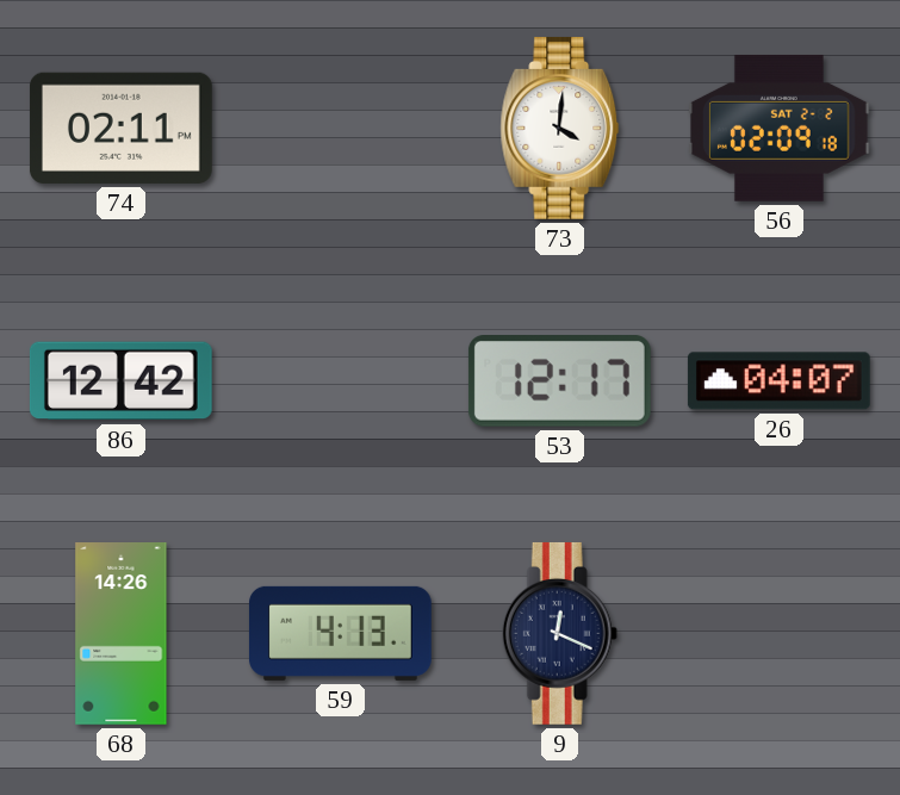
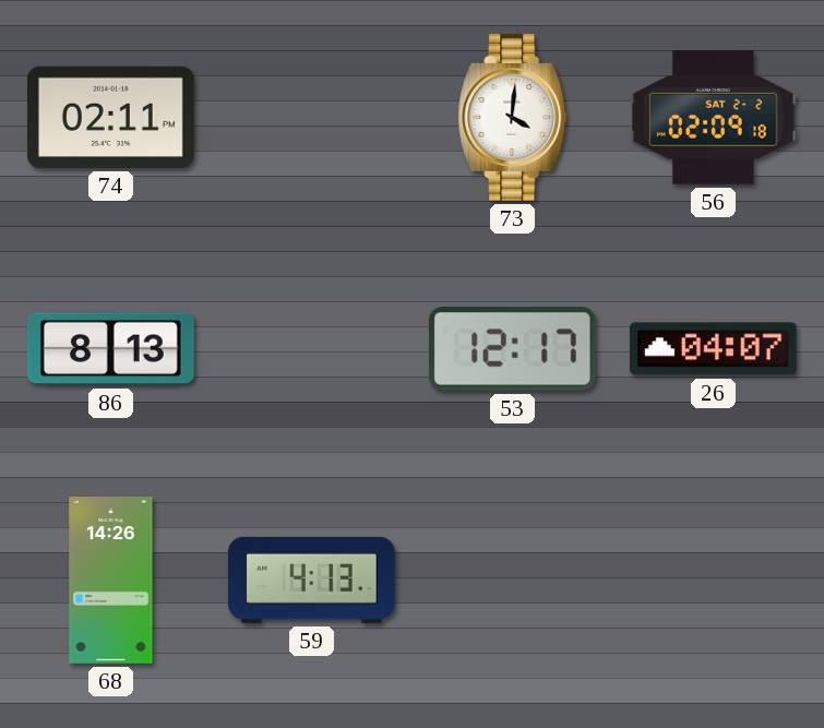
86: 12:42 -> 8:13 (110, 349)
9: 12:19 -> none (559, 633)
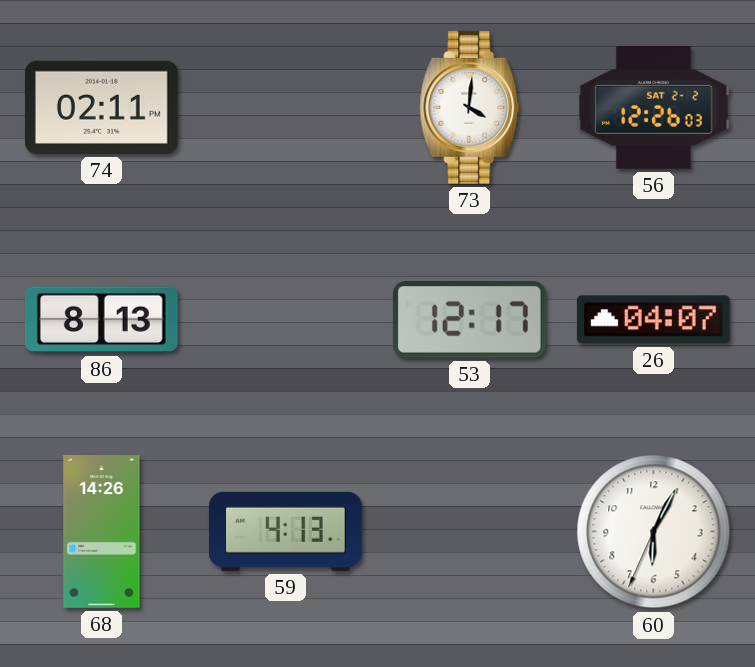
56: 02:09 -> 12:26 (653, 107)
60: none -> 6:04 (654, 532)
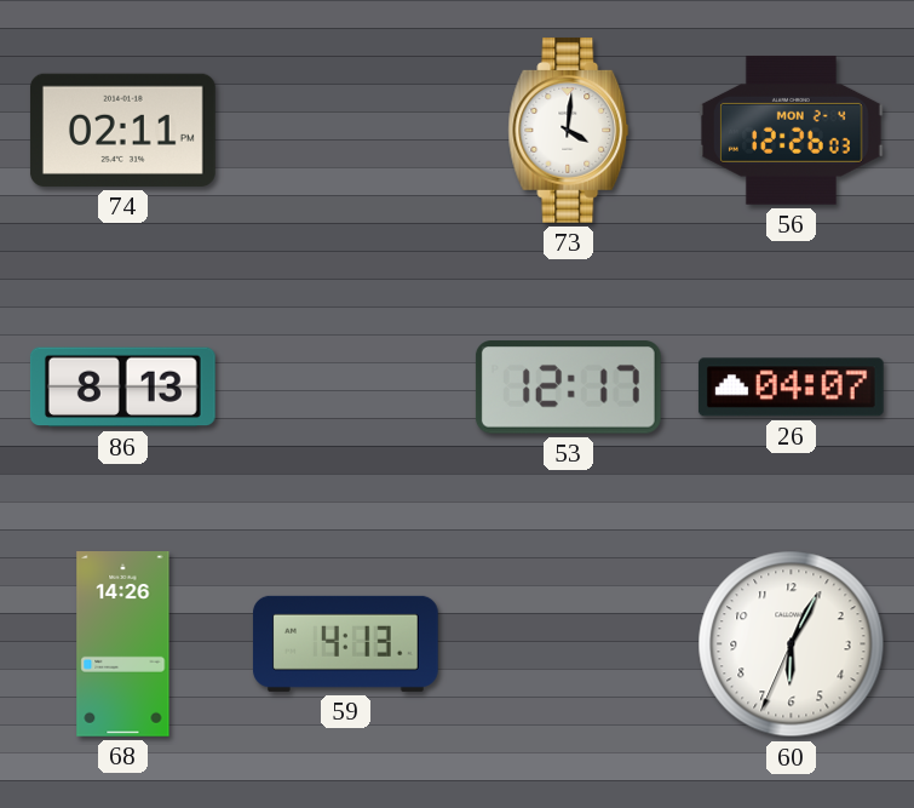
56 date: SAT 2-2 -> MON 2-4 (791, 130)
